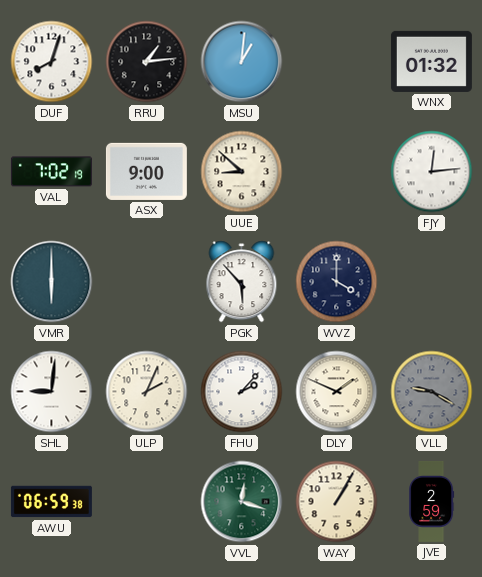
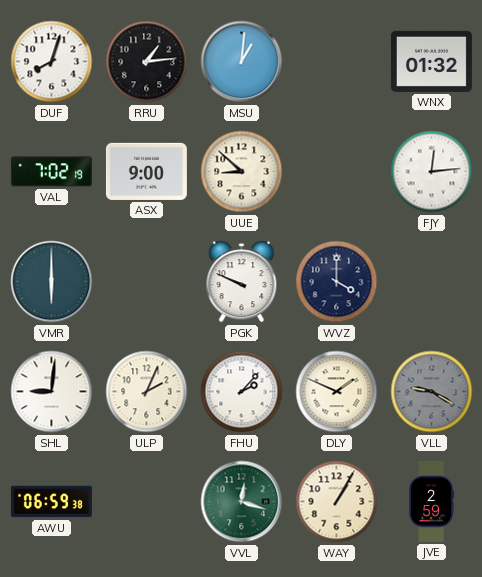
PGK: 5:53 -> 9:49 (242, 282)
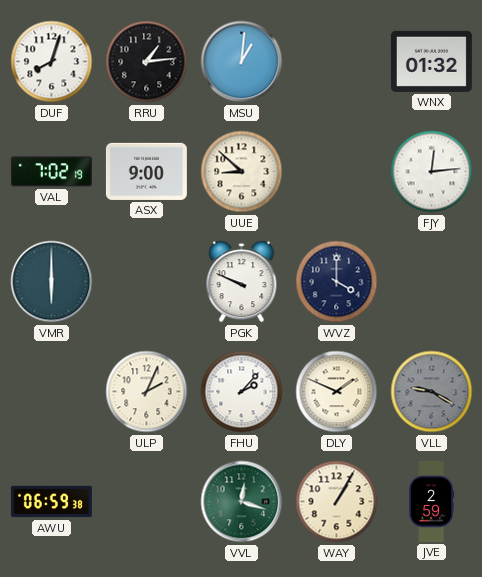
SHL: 9:01 -> none (52, 392)
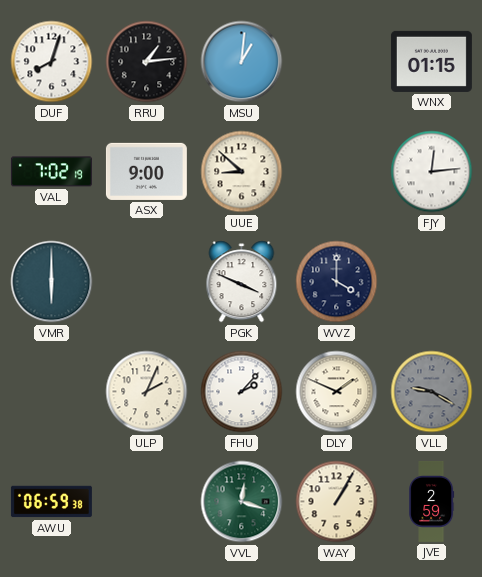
WNX: 01:32 -> 01:15 (431, 61)
PGK: 9:49 -> 3:49 (242, 282)
